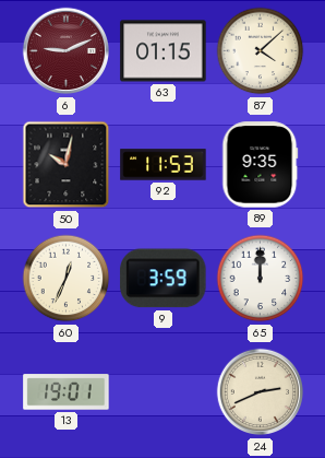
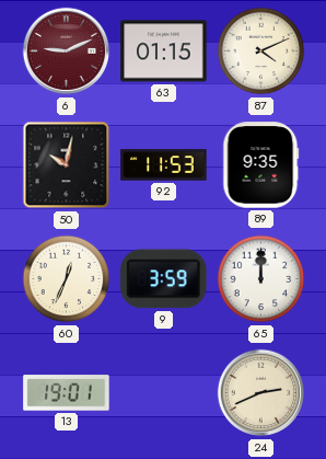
87: 4:08 -> 4:11 (261, 51)
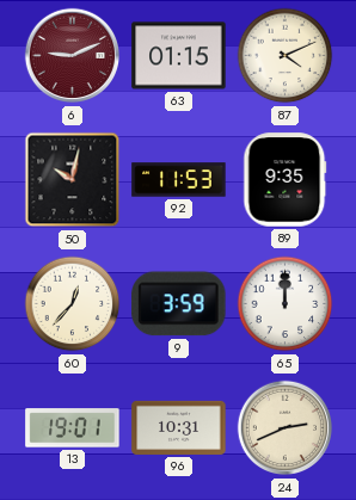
60: 12:34 -> 12:37 (73, 304)
96: none -> 10:31 (179, 427)
